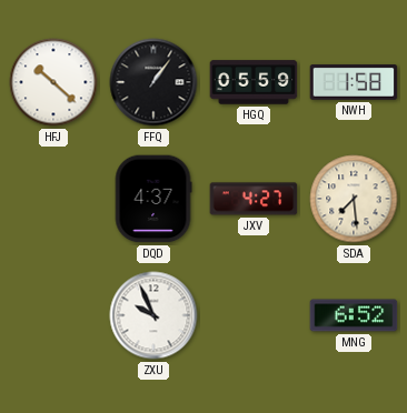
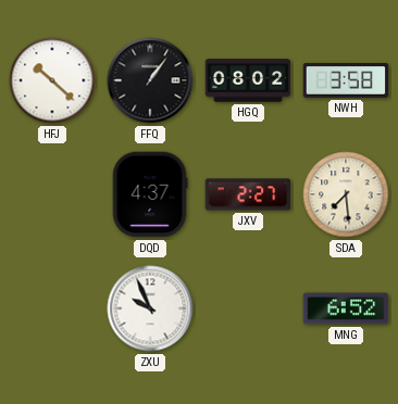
HGQ: 05:59 -> 08:02 (248, 80)
NWH: 1:58 -> 3:58 (346, 80)
JXV: 4:27 -> 2:27 (248, 194)
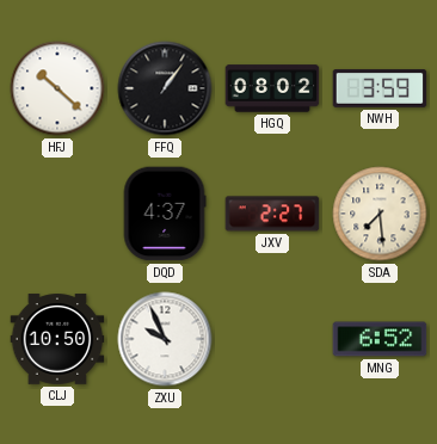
NWH: 3:58 -> 3:59 (380, 88)
CLJ: none -> 10:50 (57, 339)
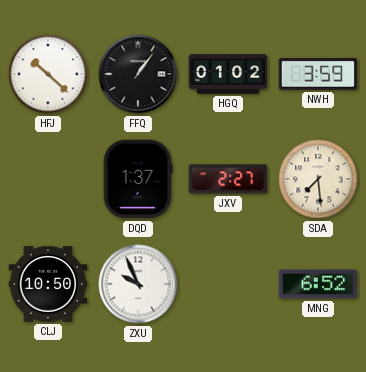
HGQ: 08:02 -> 01:02 (228, 74)
DQD: 4:37 -> 1:37 (138, 179)
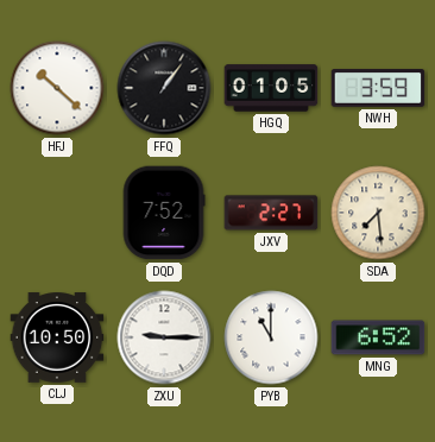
HGQ: 01:02 -> 01:05 (271, 88)
DQD: 1:37 -> 7:52 (164, 213)
ZXU: 9:56 -> 9:15 (164, 337)
PYB: none -> 11:00 (271, 337)
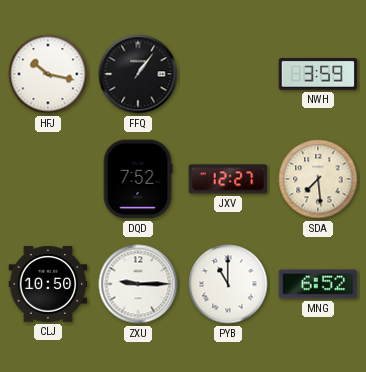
HFJ: 10:22 -> 10:17 (48, 74)
HGQ: 01:05 -> none (271, 88)
JXV: 2:27 -> 12:27 (228, 179)
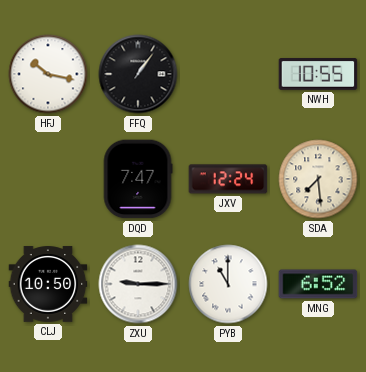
NWH: 3:59 -> 10:55 (318, 74)
DQD: 7:52 -> 7:47 (138, 179)
JXV: 12:27 -> 12:24 (228, 179)
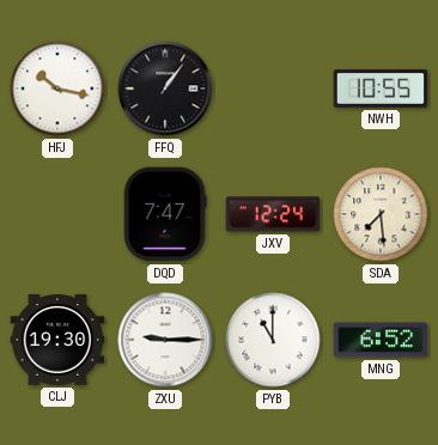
CLJ: 10:50 -> 19:30 (57, 340)
